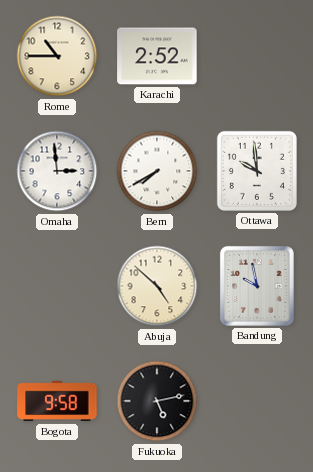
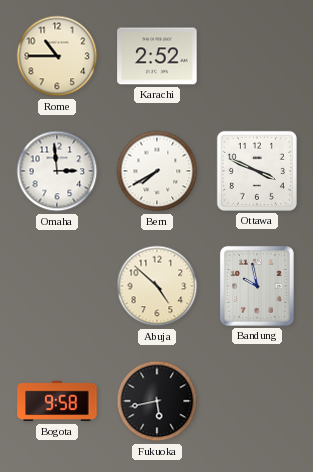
Ottawa: 9:59 -> 3:49 (257, 171)
Fukuoka: 5:13 -> 5:43 (157, 401)
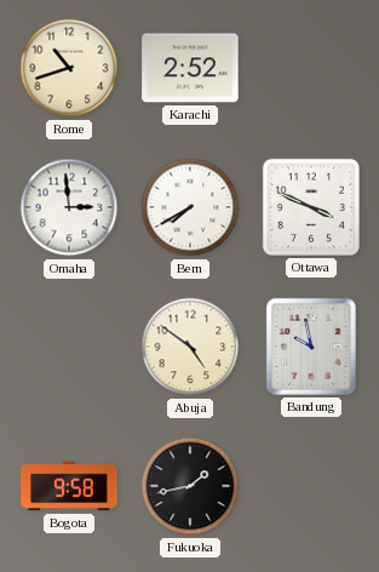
Rome: 10:45 -> 10:42 (69, 68)
Abuja: 4:52 -> 4:51 (190, 347)
Fukuoka: 5:43 -> 1:43 (190, 486)
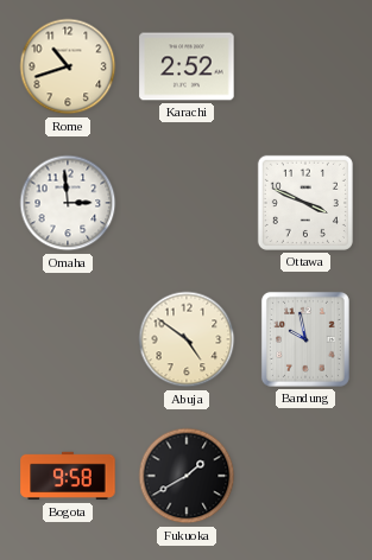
Bern: 7:40 -> none (190, 207)
Fukuoka: 1:43 -> 1:40 (187, 476)
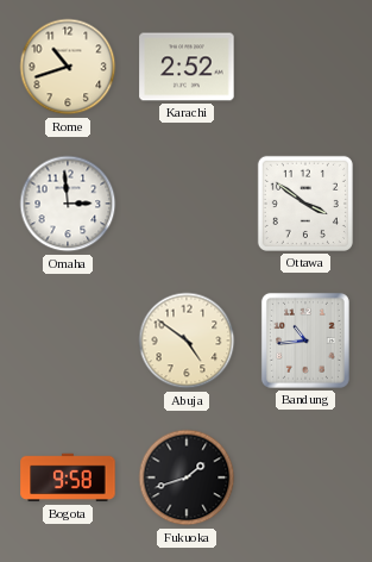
Ottawa: 3:49 -> 3:51 (305, 204)
Bandung: 9:58 -> 10:44 (305, 341)
Fukuoka: 1:40 -> 1:42 (187, 477)
